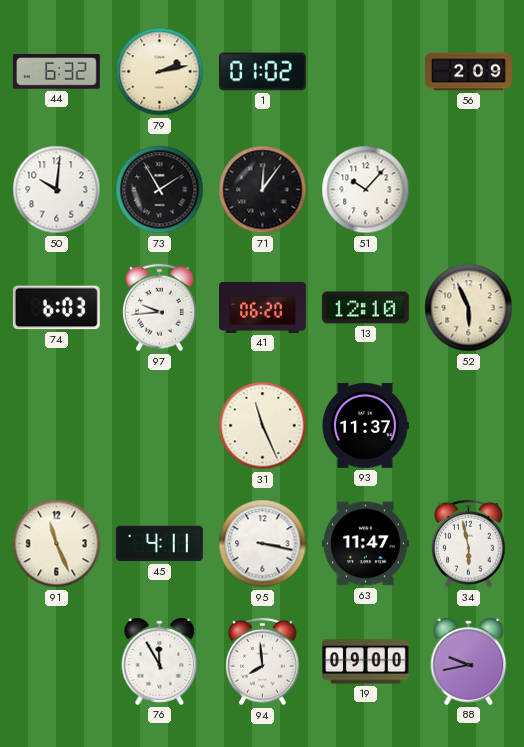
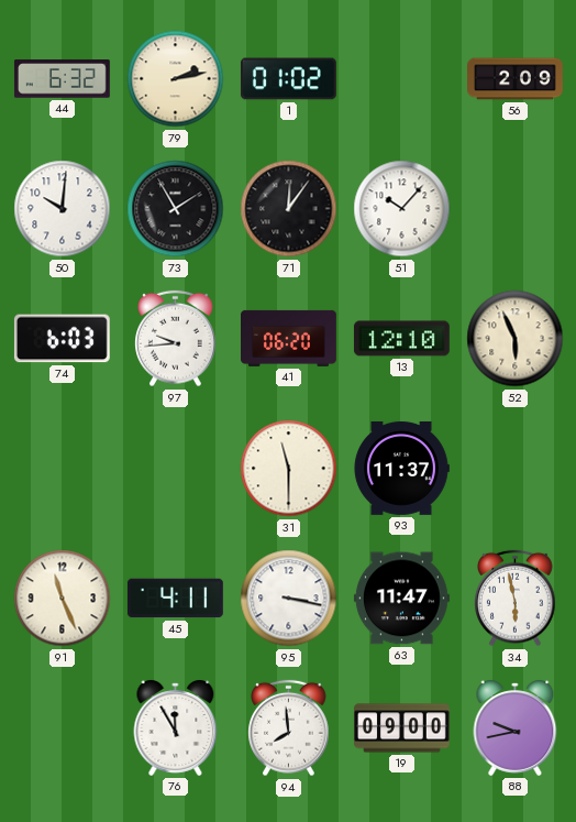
31: 11:26 -> 11:30 (289, 469)
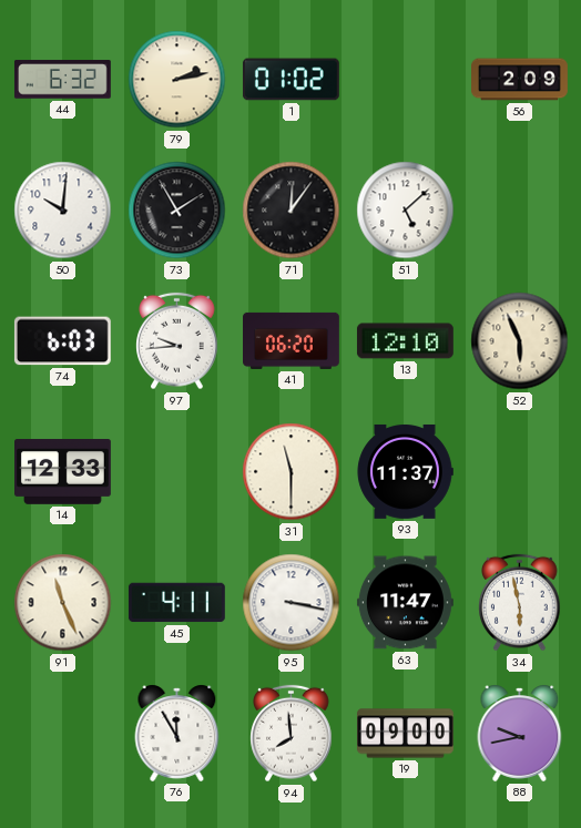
51: 10:07 -> 5:08 (406, 211)
14: none -> 12:33 (63, 472)
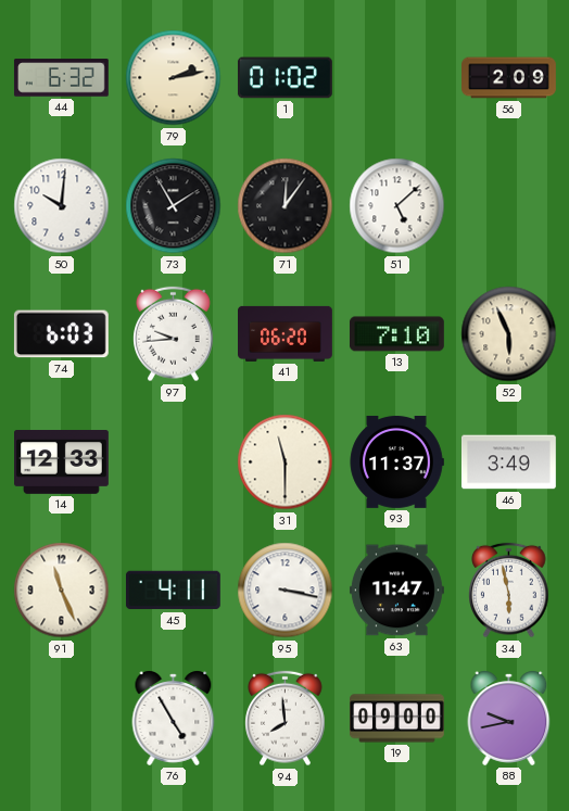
13: 12:10 -> 7:10 (396, 334)
46: none -> 3:49 (508, 462)
76: 11:55 -> 4:55 (174, 718)
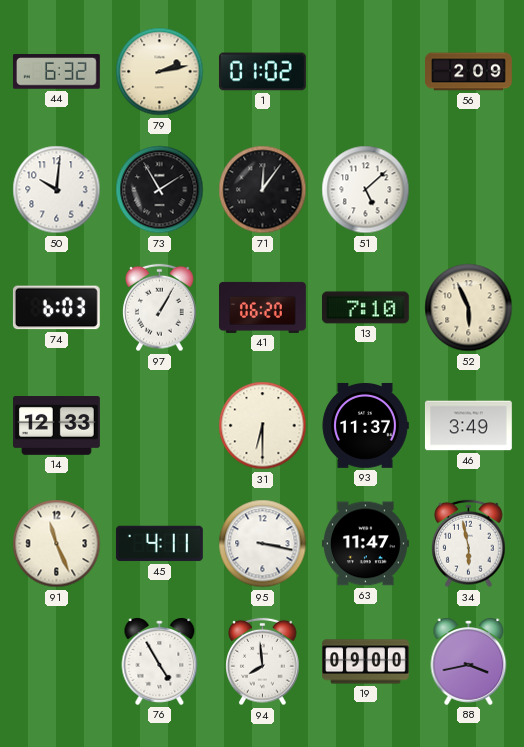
97: 9:44 -> 1:05 (160, 308)
31: 11:30 -> 6:30 (263, 426)
88: 9:43 -> 3:43 (469, 661)
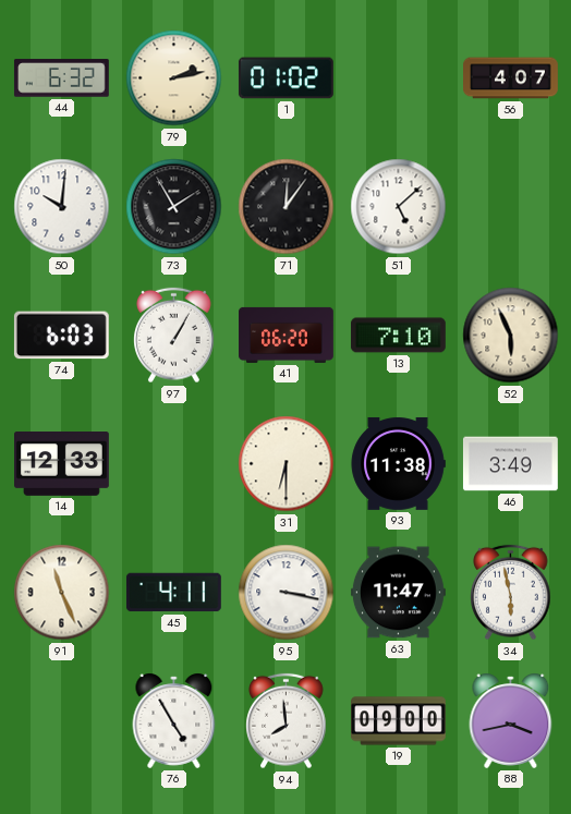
56: 2:09 -> 4:07 (511, 78)
93: 11:37 -> 11:38 (398, 463)
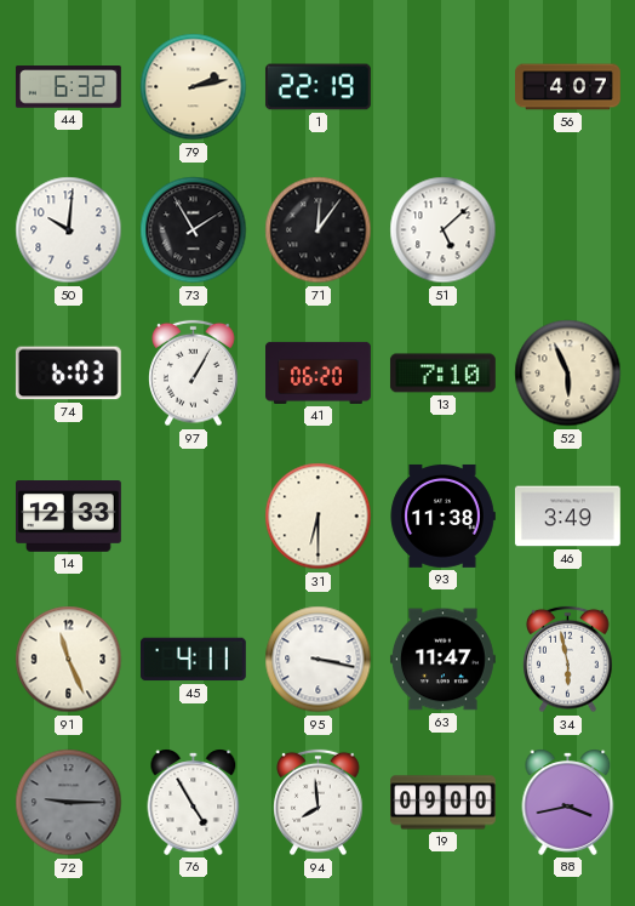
1: 01:02 -> 22:19 (317, 87)
72: none -> 9:15 (69, 803)
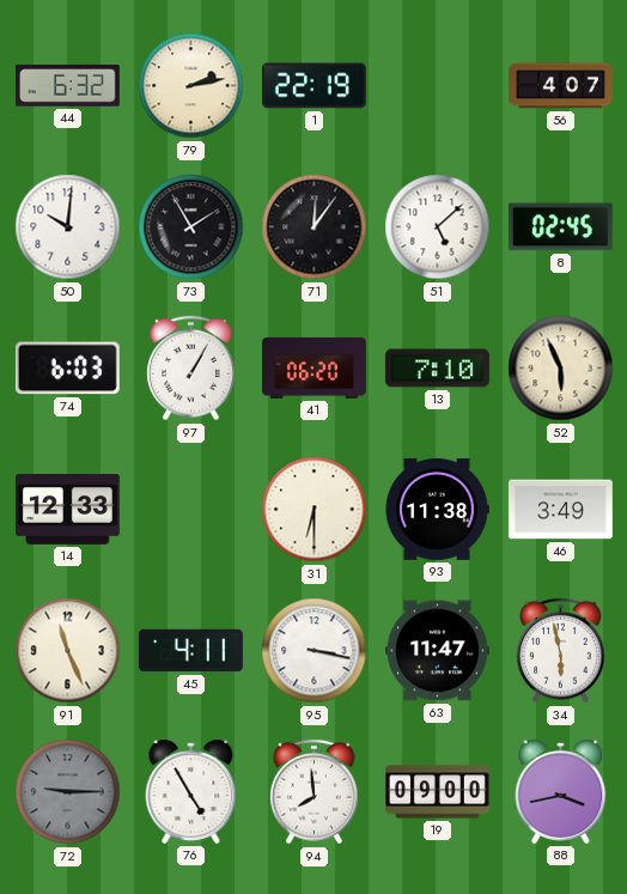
8: none -> 02:45 (560, 227)
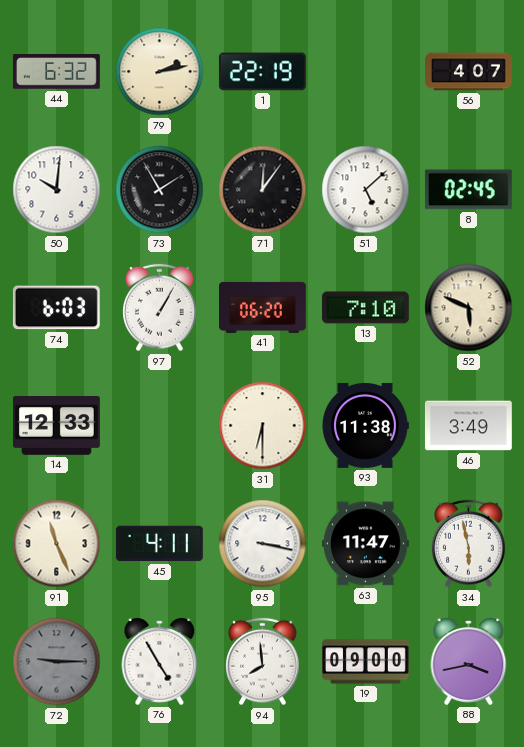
52: 5:56 -> 5:49 (469, 308)
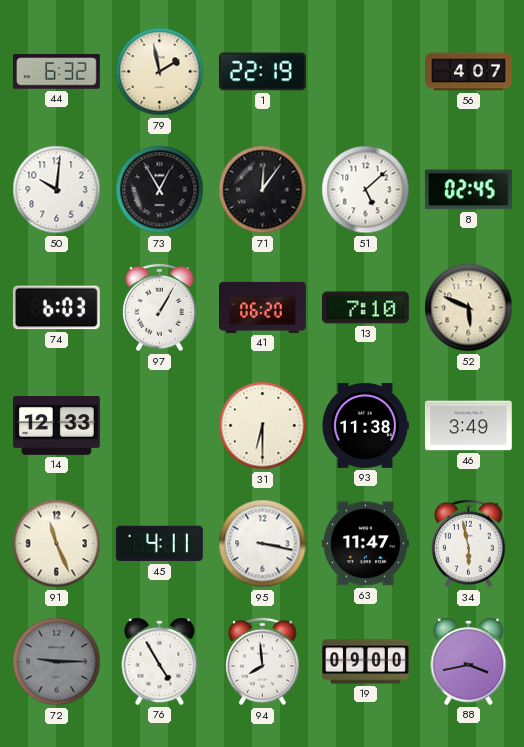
79: 2:13 -> 1:58 (160, 72)
73: 1:55 -> 12:55 (160, 190)
